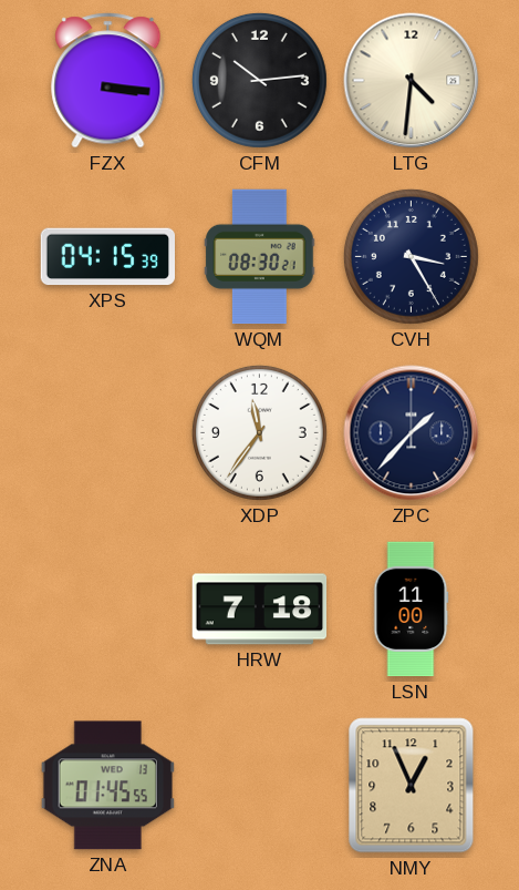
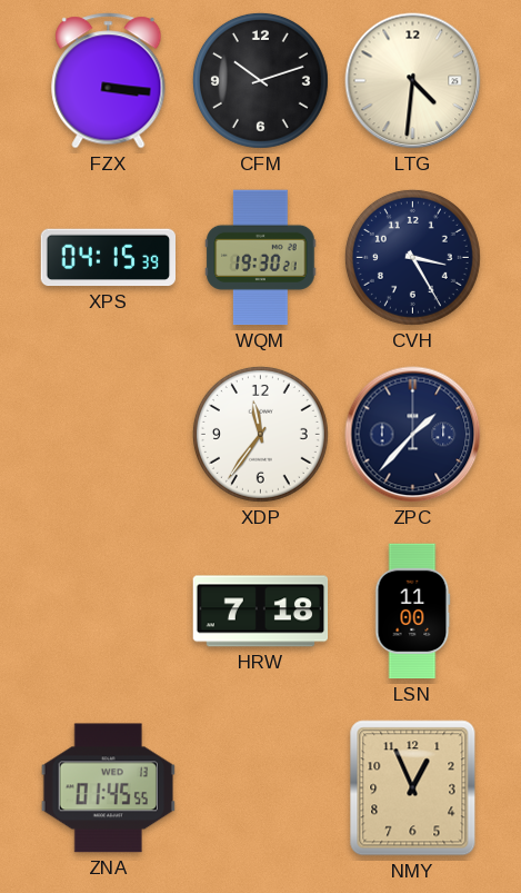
CFM: 10:14 -> 10:12 (260, 80)
WQM: 08:30 -> 19:30 (261, 258)
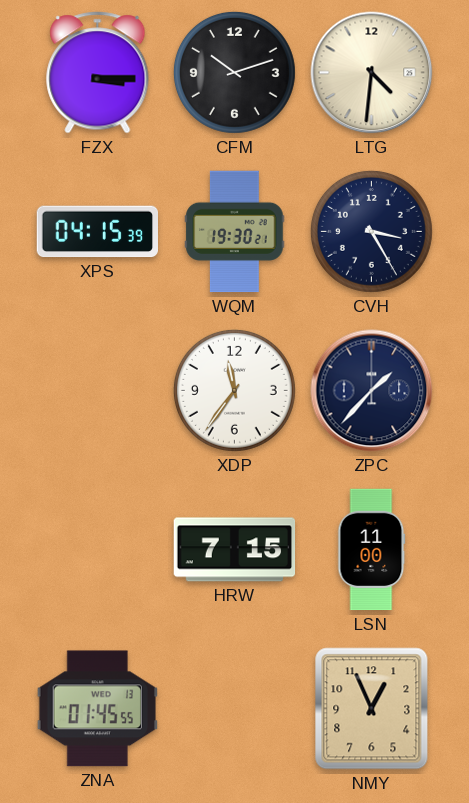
FZX: 3:16 -> 3:15 (98, 73)
HRW: 7:18 -> 7:15 (235, 550)
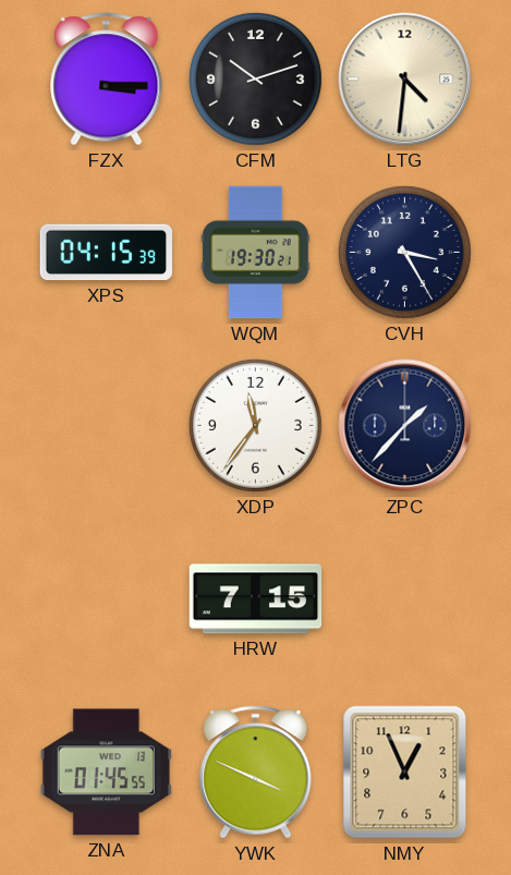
LSN: 11:00 -> none (372, 550)
YWK: none -> 3:49 (256, 773)
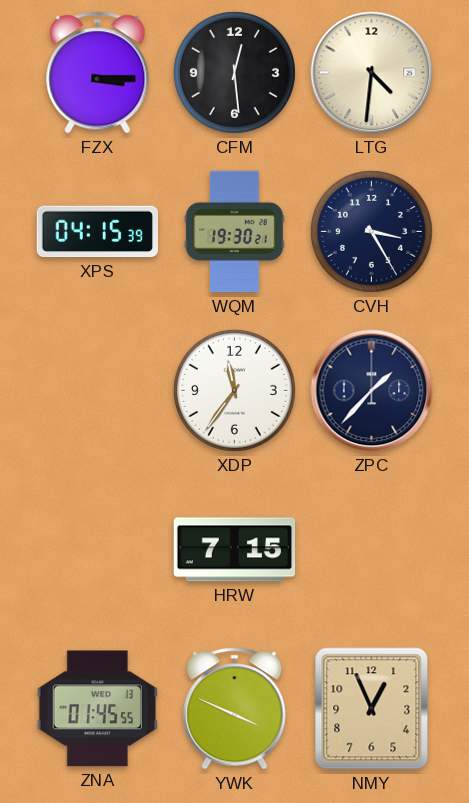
CFM: 10:12 -> 12:29 (234, 72)
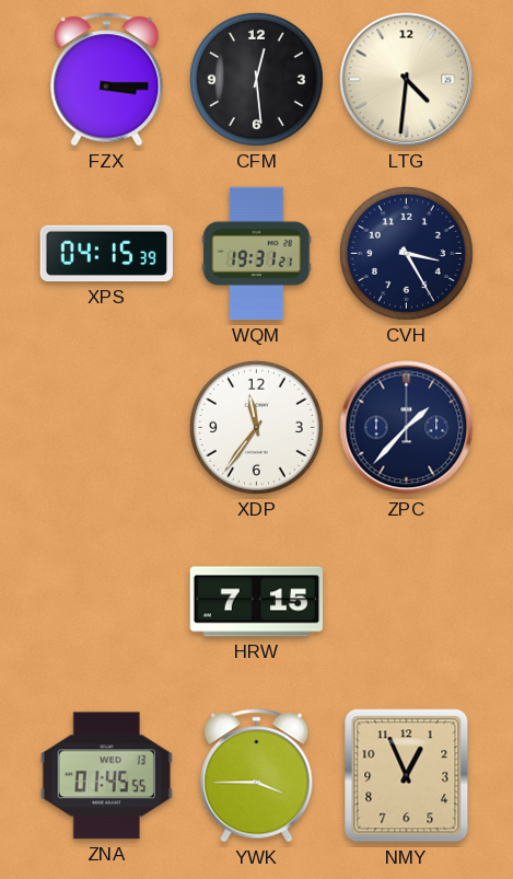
WQM: 19:30 -> 19:31 (257, 254)
YWK: 3:49 -> 3:45 (257, 776)
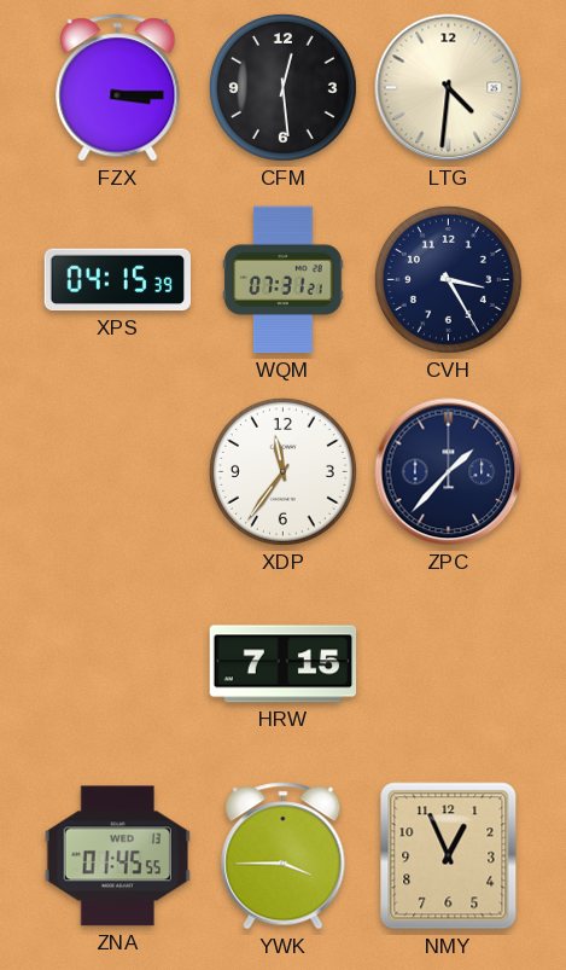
WQM: 19:31 -> 07:31 (284, 280)
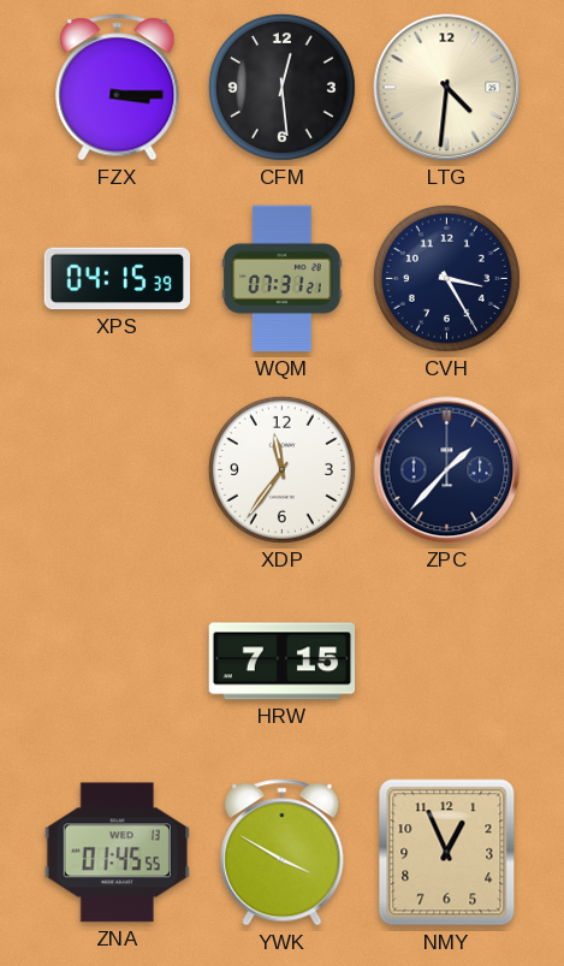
YWK: 3:45 -> 3:50 (283, 853)
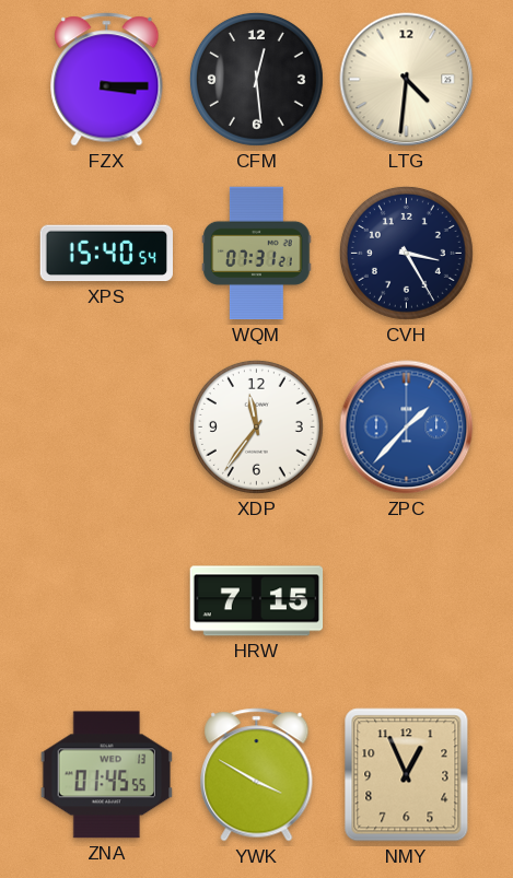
XPS: 04:15 -> 15:40 (106, 254)
ZPC dial: navy -> blue (407, 428)
